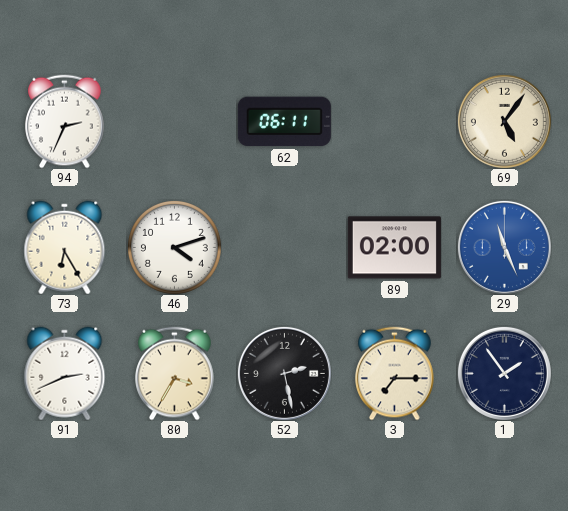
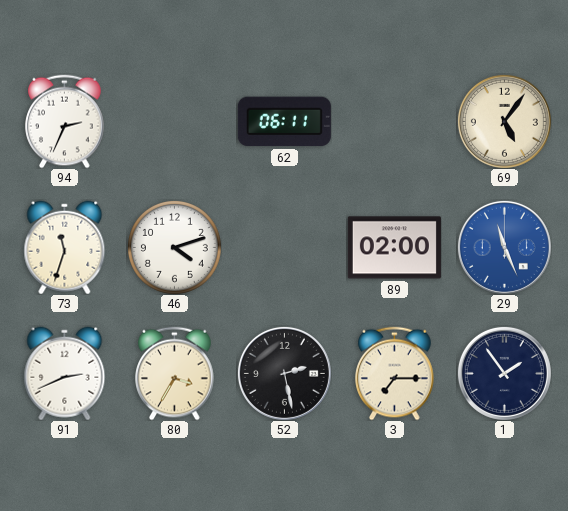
73: 6:25 -> 11:33 (65, 247)
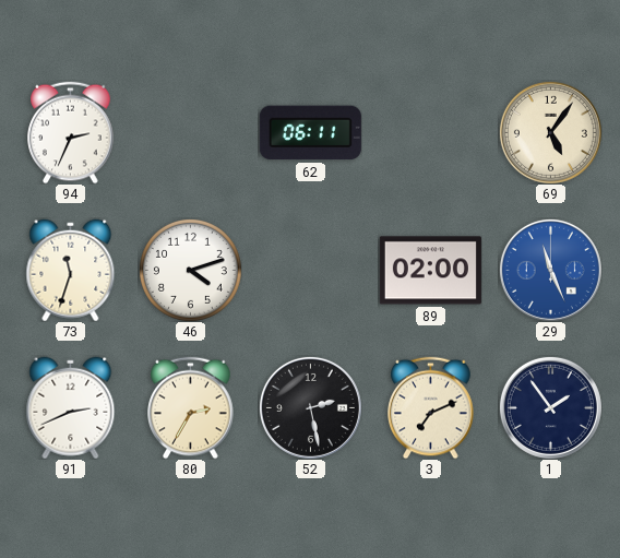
80: 3:35 -> 2:35 (191, 407)
3: 7:15 -> 7:11 (431, 407)
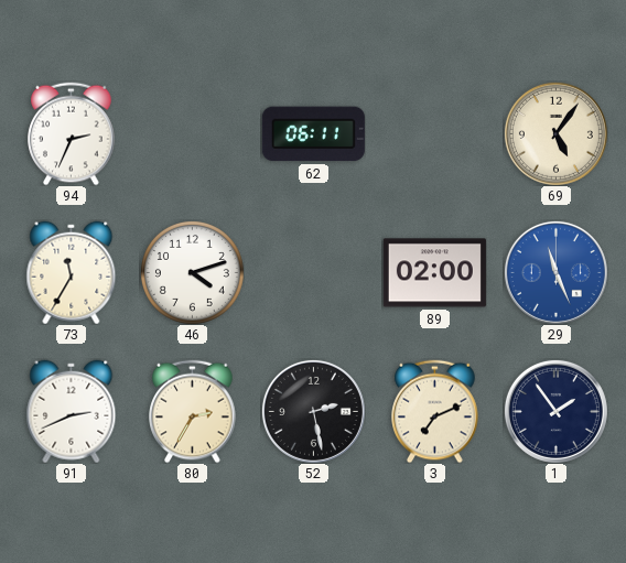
73: 11:33 -> 11:35 (72, 272)
